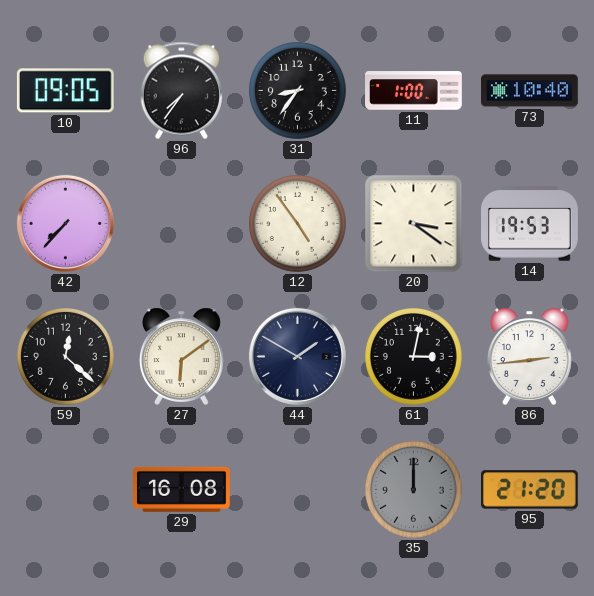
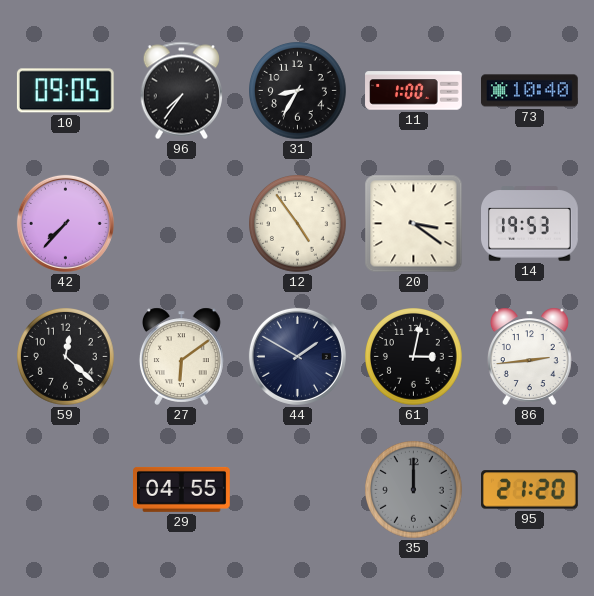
31: 8:36 -> 8:35 (298, 91)
29: 16:08 -> 04:55 (182, 489)
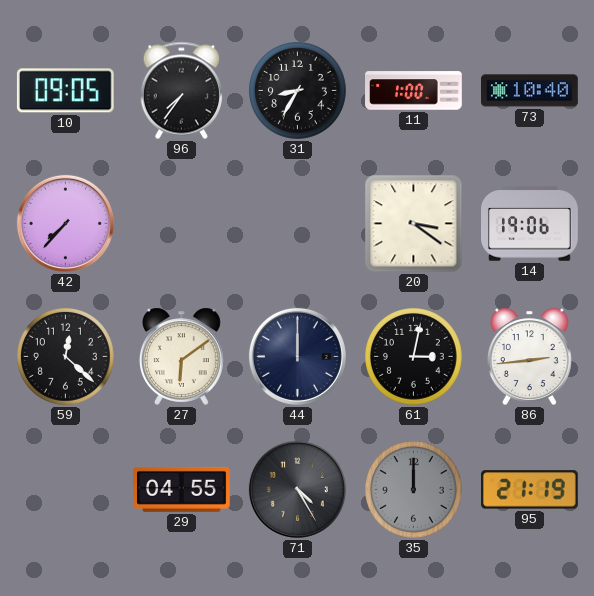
12: 4:54 -> none (298, 224)
14: 19:53 -> 19:06 (530, 224)
44: 1:50 -> 12:00 (297, 356)
71: none -> 4:25 (297, 489)
95: 21:20 -> 21:19 (530, 490)
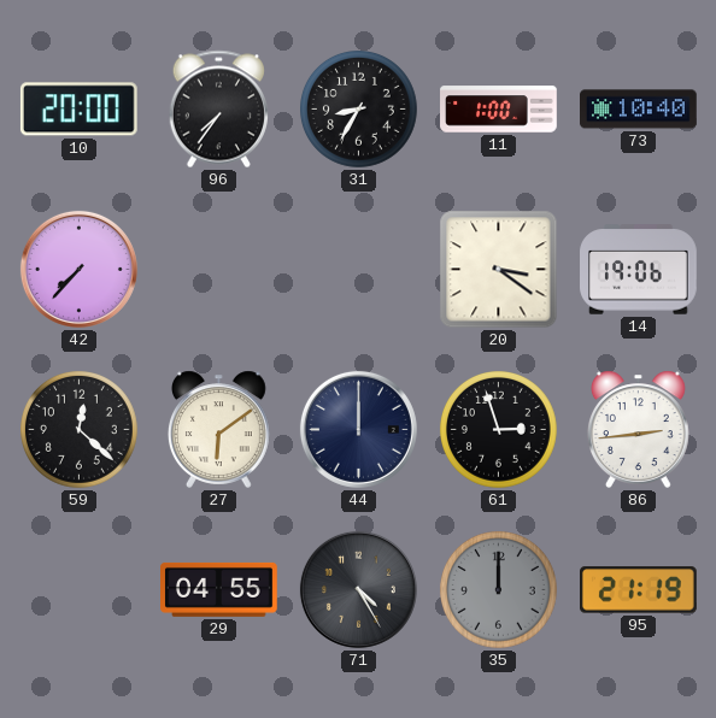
10: 09:05 -> 20:00 (78, 110)
61: 3:02 -> 2:57 (499, 430)
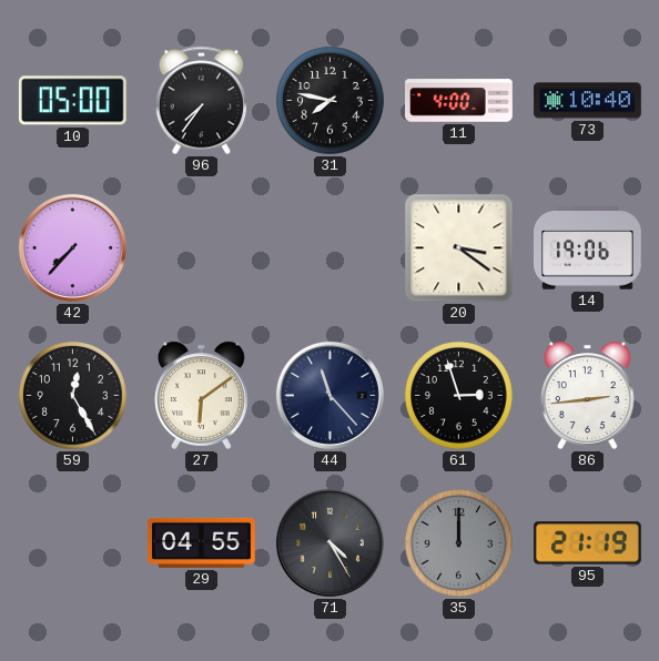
10: 20:00 -> 05:00 (72, 101)
31: 8:35 -> 7:47 (331, 101)
11: 1:00 -> 4:00 (459, 101)
59: 12:22 -> 12:25 (73, 396)
44: 12:00 -> 11:23 (329, 395)
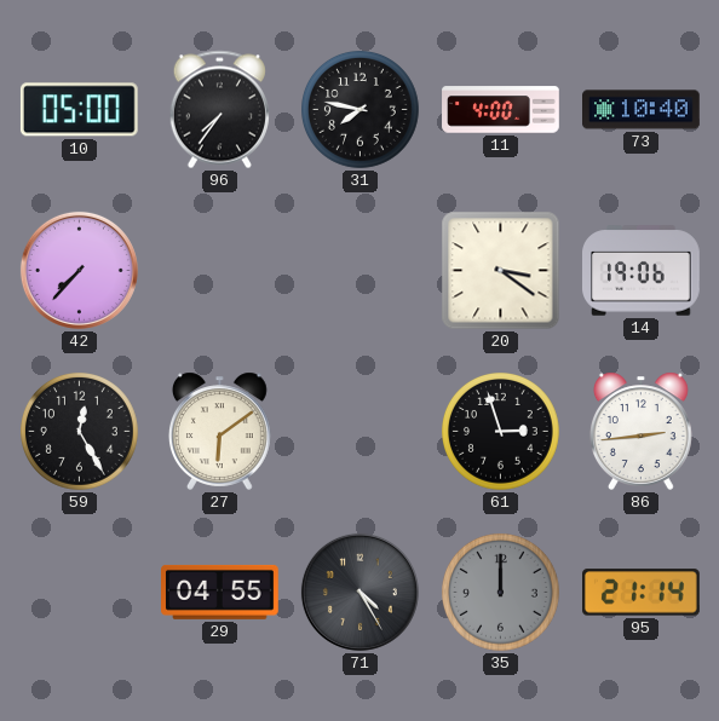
44: 11:23 -> none (329, 395)
95: 21:19 -> 21:14 (642, 593)
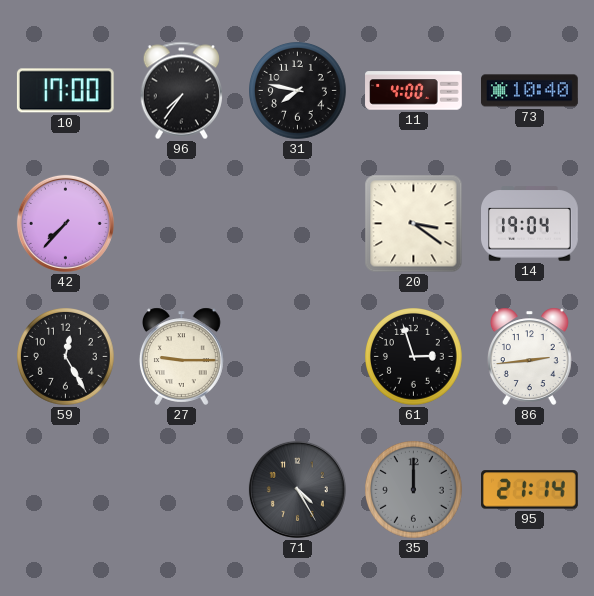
10: 05:00 -> 17:00 (65, 91)
14: 19:06 -> 19:04 (530, 224)
27: 6:09 -> 9:15 (181, 356)
29: 04:55 -> none (220, 592)
